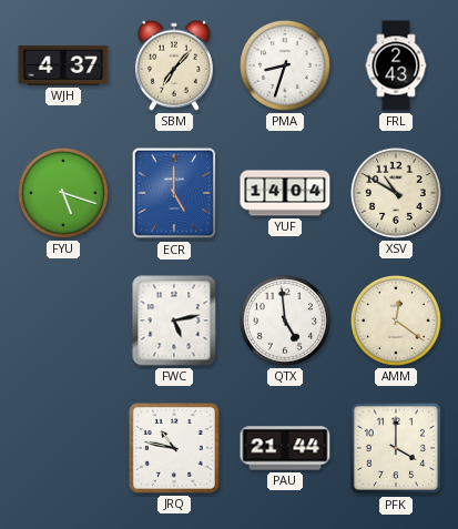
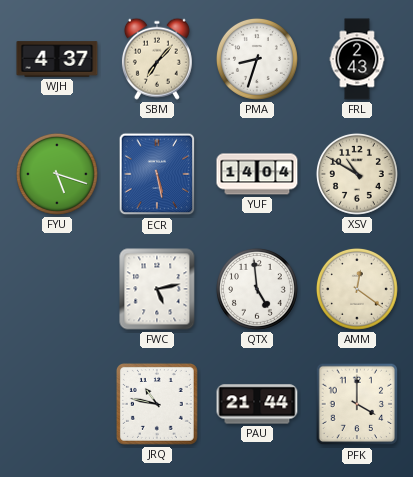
ECR: 5:00 -> 5:28 (157, 174)
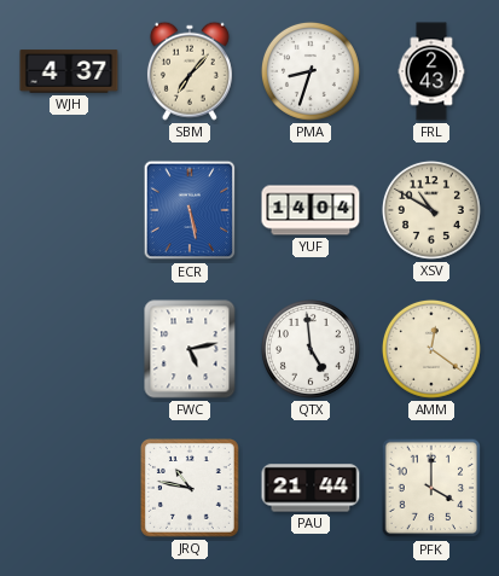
FYU: 5:18 -> none (57, 174)
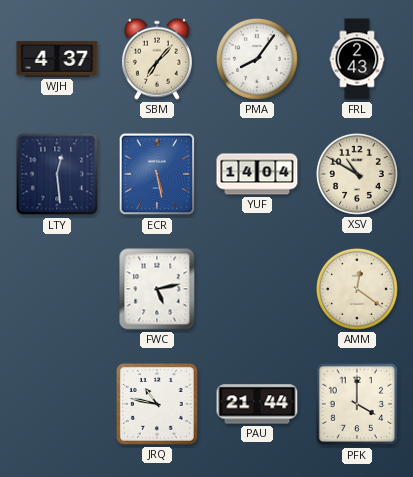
PMA: 8:33 -> 8:06 (257, 59)
LTY: none -> 12:29 (57, 174)
QTX: 4:59 -> none (311, 349)
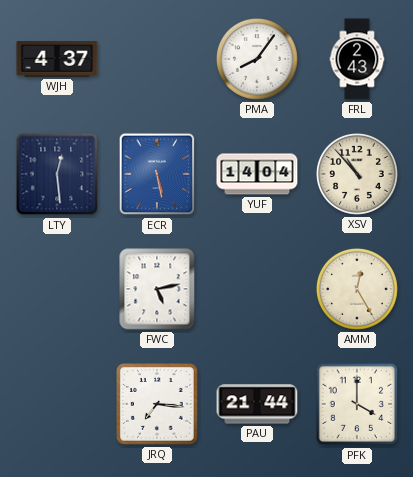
SBM: 7:07 -> none (157, 59)
XSV: 10:50 -> 10:53 (357, 174)
AMM: 12:21 -> 12:25 (357, 289)
JRQ: 10:47 -> 7:16 (157, 404)
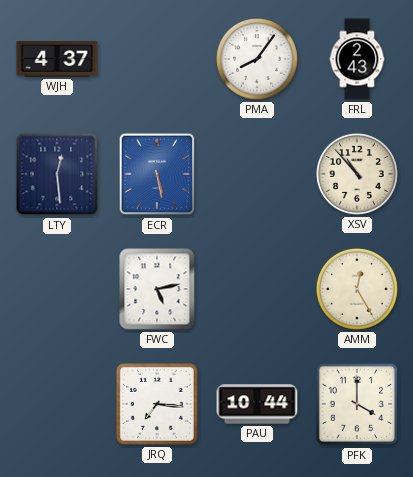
YUF: 14:04 -> none (257, 174)
PAU: 21:44 -> 10:44 (257, 404)
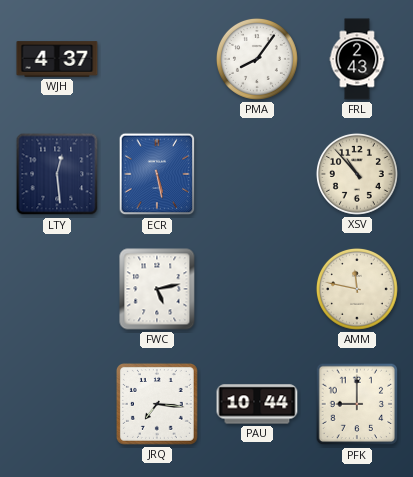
AMM: 12:25 -> 11:47 (357, 289)
PFK: 4:00 -> 9:00 (357, 404)
